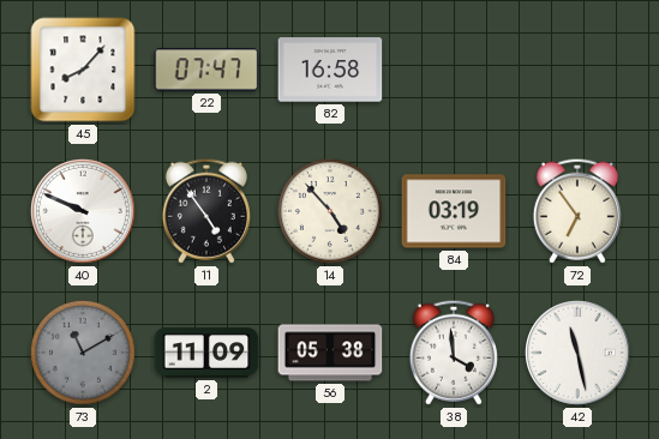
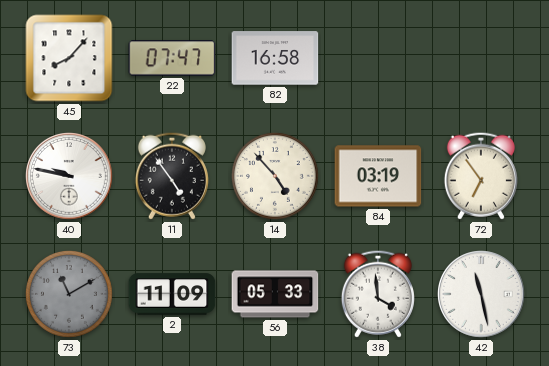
40: 9:49 -> 9:47 (70, 177)
56: 05:38 -> 05:33 (275, 294)
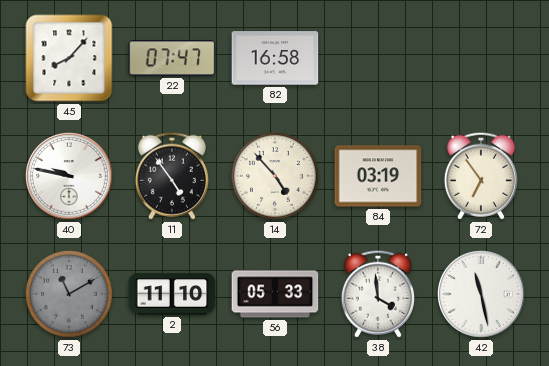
2: 11:09 -> 11:10 (172, 294)
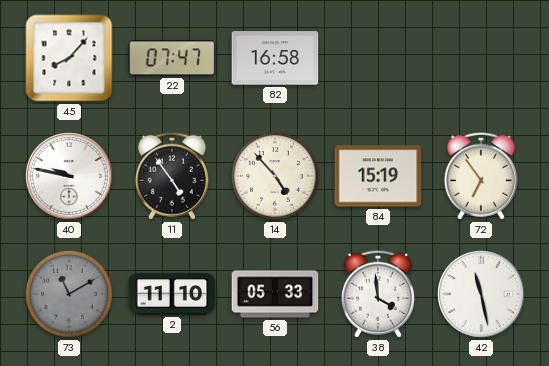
84: 03:19 -> 15:19 (378, 176)
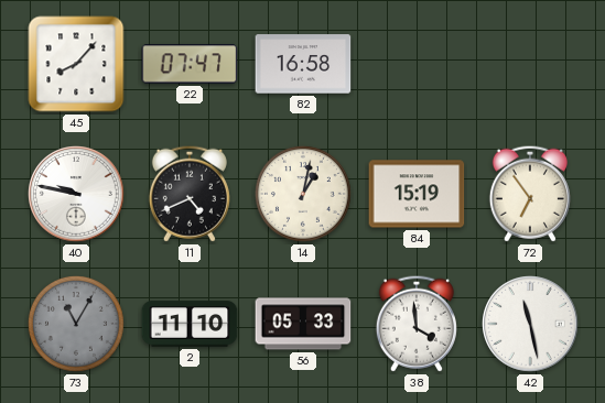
11: 4:54 -> 4:41 (190, 194)
14: 4:53 -> 1:02 (303, 194)
73: 11:10 -> 11:05 (76, 324)
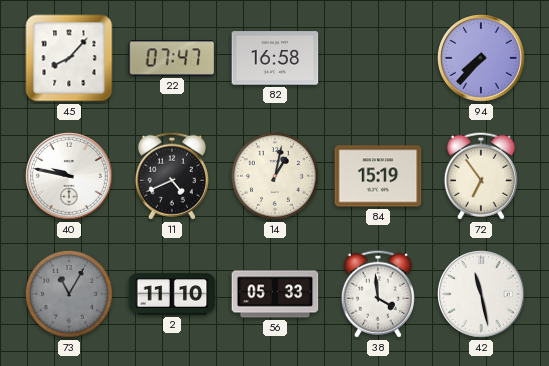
94: none -> 7:37 (482, 59)
